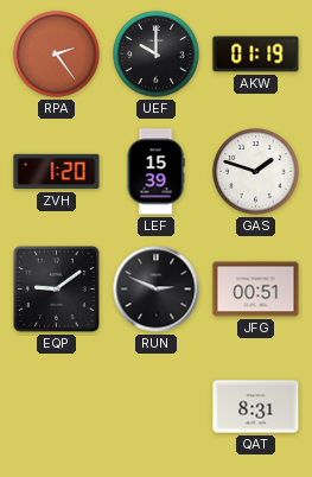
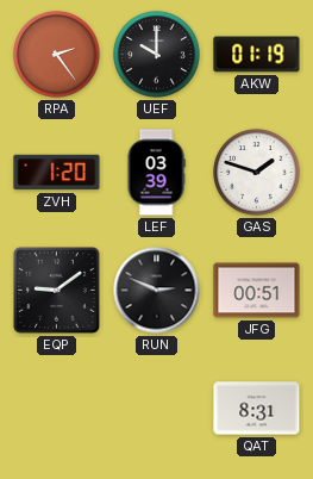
LEF: 15:39 -> 03:39 (156, 173)
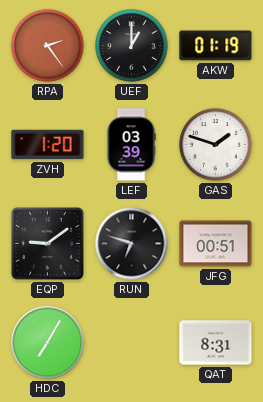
UEF: 10:00 -> 1:00 (132, 46)
RUN: 2:49 -> 6:48 (132, 244)
HDC: none -> 7:05 (48, 343)
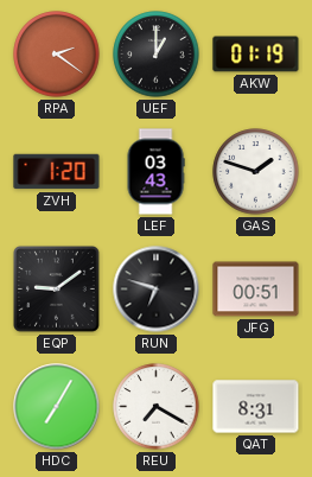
RPA: 2:24 -> 2:21 (57, 55)
LEF: 03:39 -> 03:43 (155, 172)
REU: none -> 7:20 (157, 407)
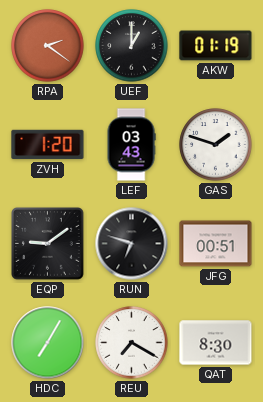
QAT: 8:31 -> 8:30 (216, 343)
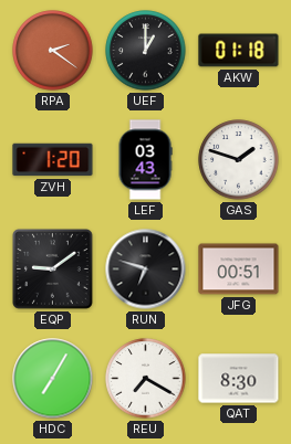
AKW: 01:19 -> 01:18 (239, 51)
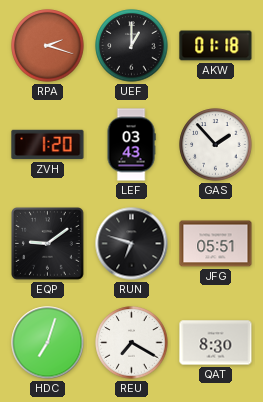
RPA: 2:21 -> 2:18 (48, 46)
GAS: 1:48 -> 1:53 (216, 145)
JFG: 00:51 -> 05:51 (216, 244)
HDC: 7:05 -> 7:03 (48, 343)
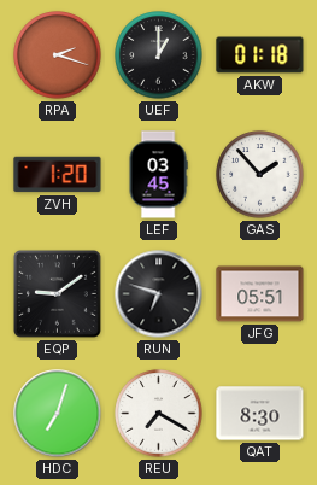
LEF: 03:43 -> 03:45 (158, 175)
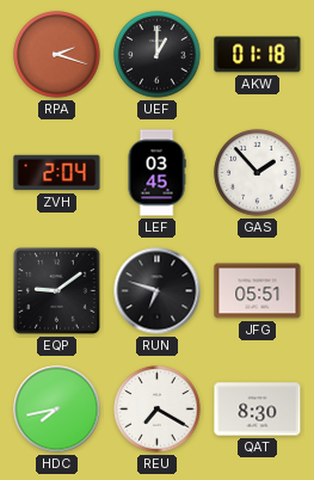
ZVH: 1:20 -> 2:04 (57, 173)
HDC: 7:03 -> 7:43 (57, 410)
